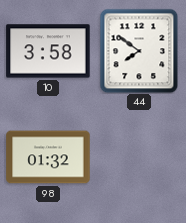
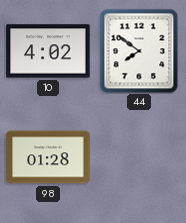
10: 3:58 -> 4:02 (48, 51)
98: 01:32 -> 01:28 (48, 157)
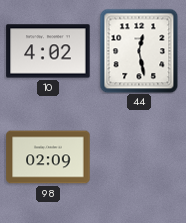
44: 7:51 -> 12:28 (139, 51)
98: 01:28 -> 02:09 (48, 157)
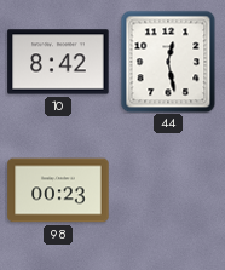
10: 4:02 -> 8:42 (58, 62)
98: 02:09 -> 00:23 (58, 190)
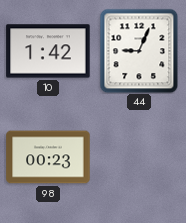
10: 8:42 -> 1:42 (48, 51)
44: 12:28 -> 9:04 (139, 51)
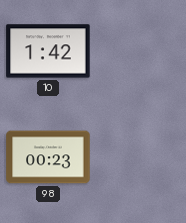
44: 9:04 -> none (139, 51)
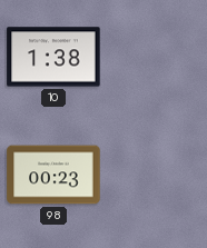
10: 1:42 -> 1:38 (53, 57)
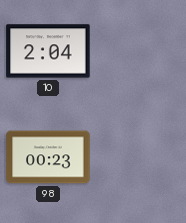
10: 1:38 -> 2:04 (48, 51)
